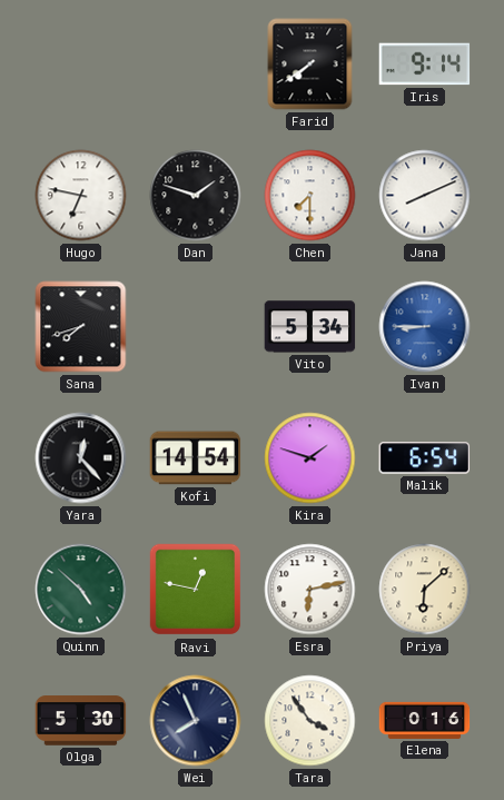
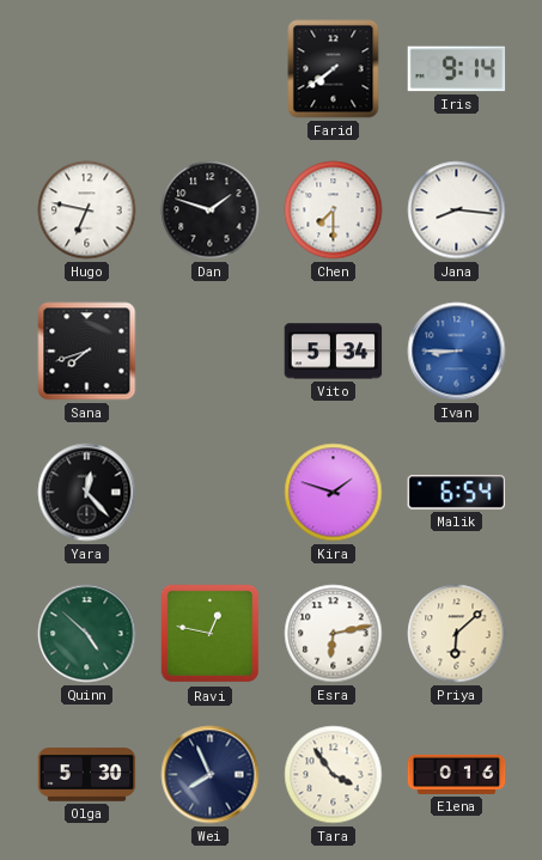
Jana: 8:11 -> 8:16 (457, 211)
Kofi: 14:54 -> none (196, 458)
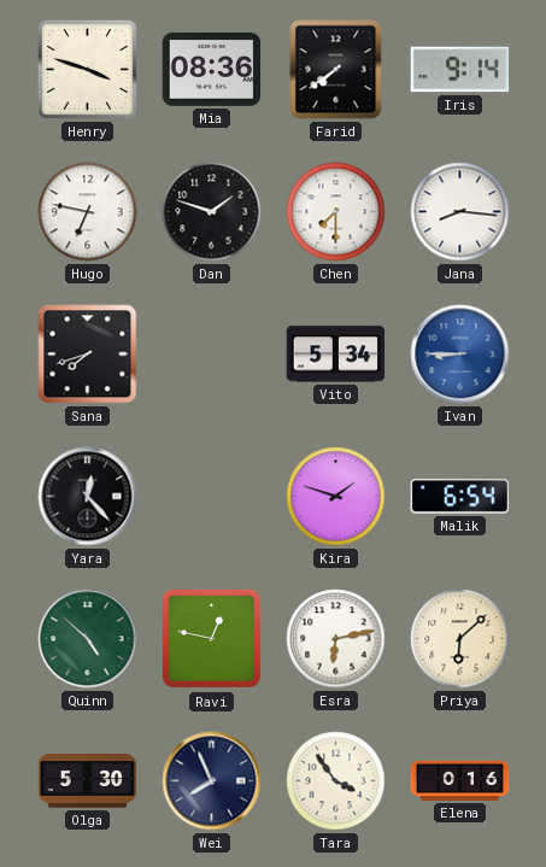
Henry: none -> 3:48 (87, 69)
Mia: none -> 08:36 (212, 69)
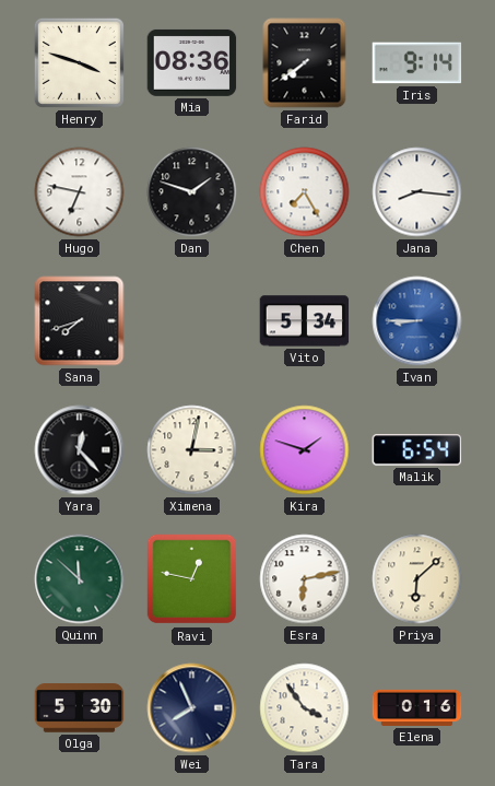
Chen: 7:30 -> 7:25 (305, 192)
Ximena: none -> 3:02 (192, 450)
Quinn: 4:52 -> 11:52 (80, 579)
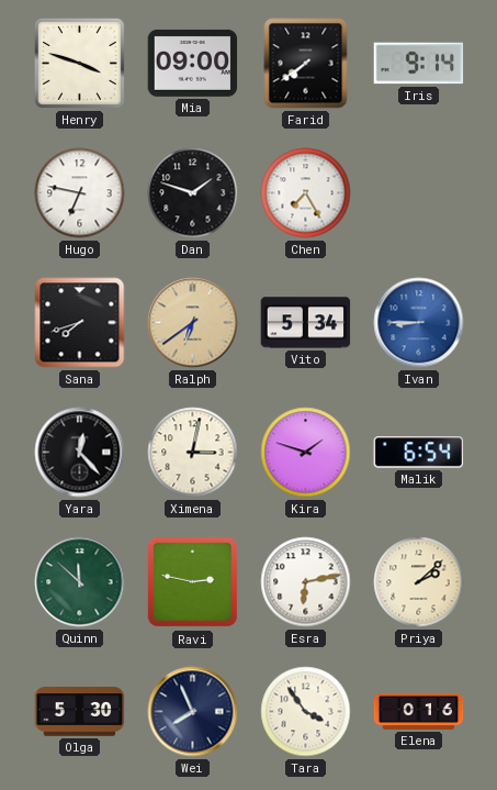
Mia: 08:36 -> 09:00 (193, 63)
Jana: 8:16 -> none (417, 192)
Ralph: none -> 6:39 (193, 323)
Ravi: 12:47 -> 2:47 (193, 582)
Priya: 6:08 -> 2:08 (419, 582)
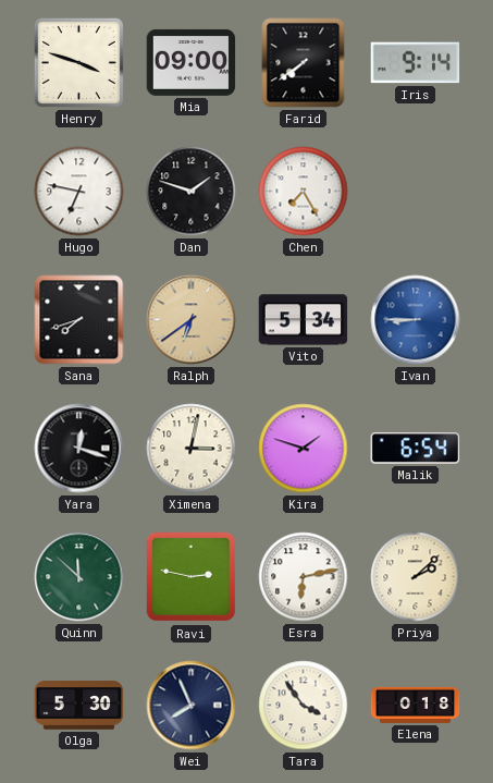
Yara: 12:23 -> 12:18 (79, 449)
Elena: 0:16 -> 0:18 (416, 705)
